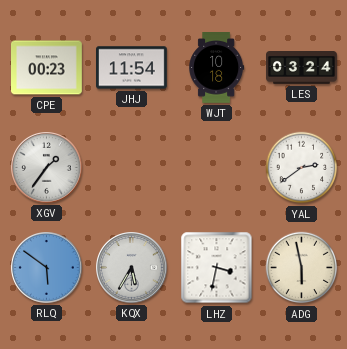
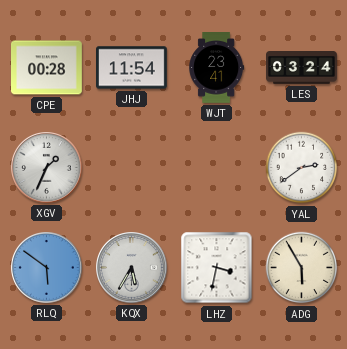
CPE: 00:23 -> 00:28 (47, 68)
WJT: 10:18 -> 23:41 (217, 68)
XGV: 1:36 -> 1:34 (47, 168)
ADG: 5:58 -> 5:55 (302, 268)
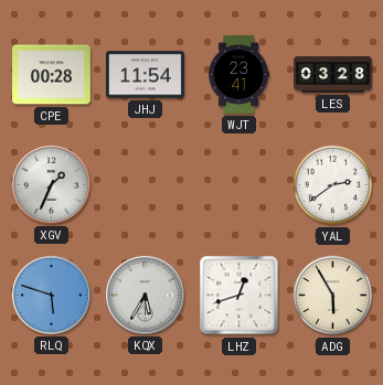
LES: 03:24 -> 03:28 (333, 75)
RLQ: 5:51 -> 5:48 (52, 296)
LHZ: 3:32 -> 12:42 (240, 296)
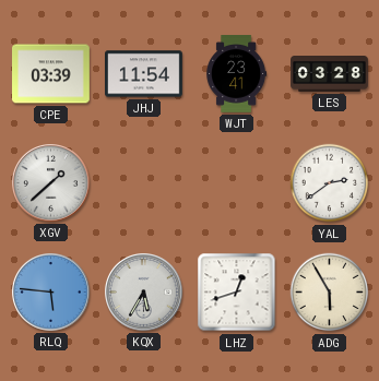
CPE: 00:28 -> 03:39 (51, 74)
XGV: 1:34 -> 1:38 (51, 183)
RLQ: 5:48 -> 5:46 (51, 293)
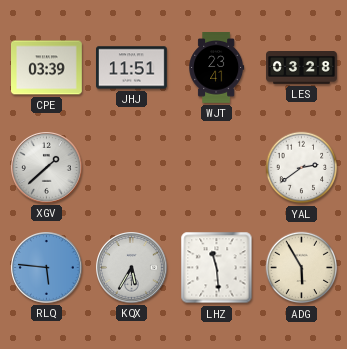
JHJ: 11:54 -> 11:51 (132, 68)
LHZ: 12:42 -> 11:29 (217, 268)
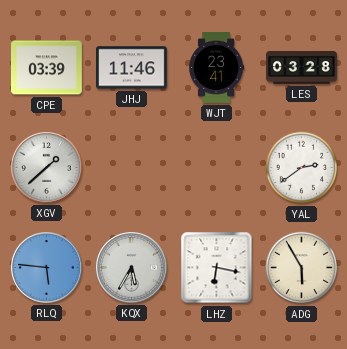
JHJ: 11:51 -> 11:46 (132, 68)
LHZ: 11:29 -> 6:17 (217, 268)
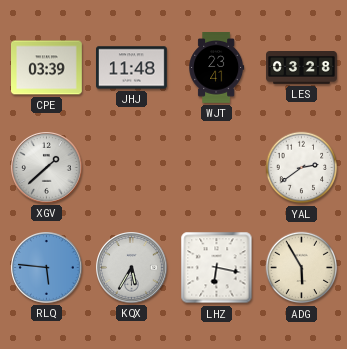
JHJ: 11:46 -> 11:48 (132, 68)
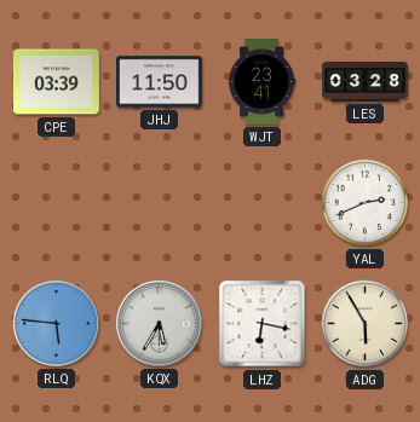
JHJ: 11:48 -> 11:50 (160, 82)
XGV: 1:38 -> none (47, 168)
YAL: 2:39 -> 2:41 (366, 203)
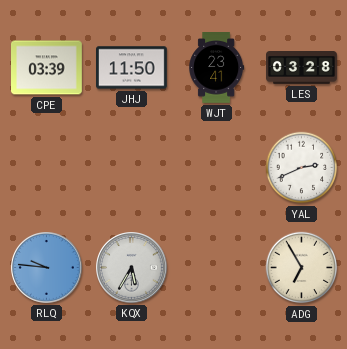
RLQ: 5:46 -> 9:46 (47, 268)
LHZ: 6:17 -> none (263, 324)
ADG: 5:55 -> 6:55 (302, 268)
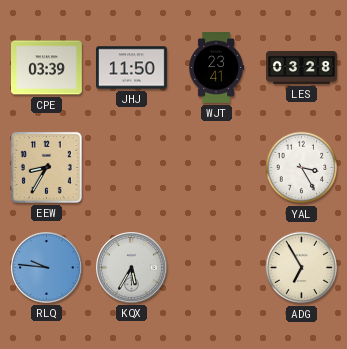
EEW: none -> 8:35 (46, 167)
YAL: 2:41 -> 3:25 (302, 168)
